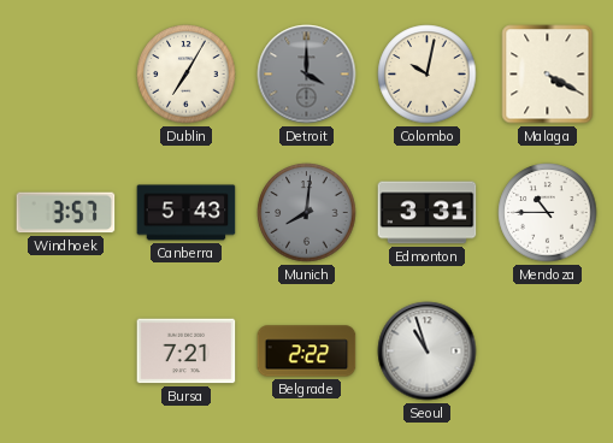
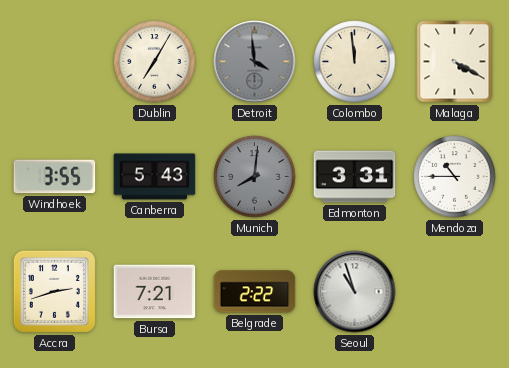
Detroit: 4:00 -> 3:59 (255, 62)
Colombo: 10:02 -> 11:59 (355, 62)
Windhoek: 3:57 -> 3:55 (55, 177)
Accra: none -> 2:42 (54, 291)
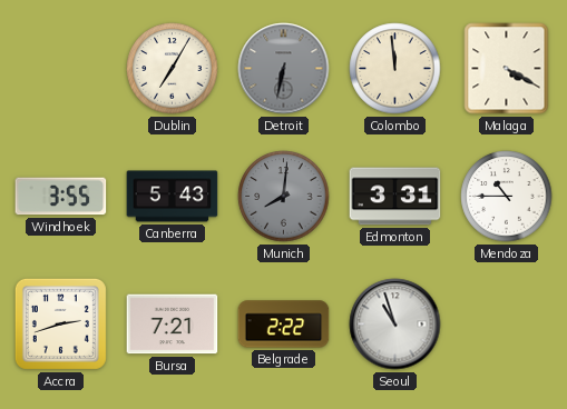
Detroit: 3:59 -> 6:32 (284, 69)
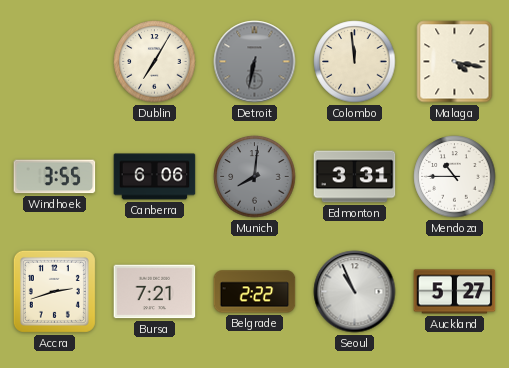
Malaga: 4:20 -> 4:17 (455, 62)
Canberra: 5:43 -> 6:06 (155, 177)
Seoul: 10:57 -> 10:56 (355, 292)
Auckland: none -> 5:27 (455, 292)
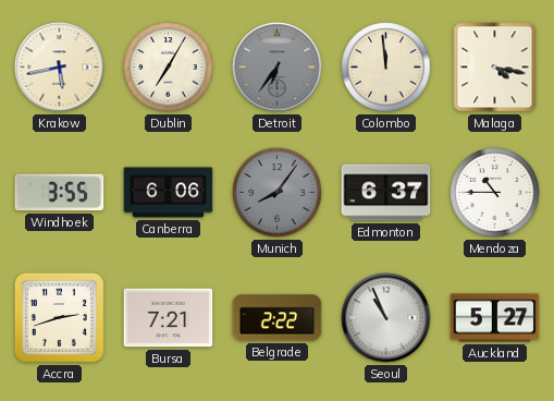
Krakow: none -> 5:43 (60, 68)
Detroit: 6:32 -> 6:36 (278, 68)
Munich: 8:01 -> 8:06 (278, 193)
Edmonton: 3:31 -> 6:37 (386, 193)
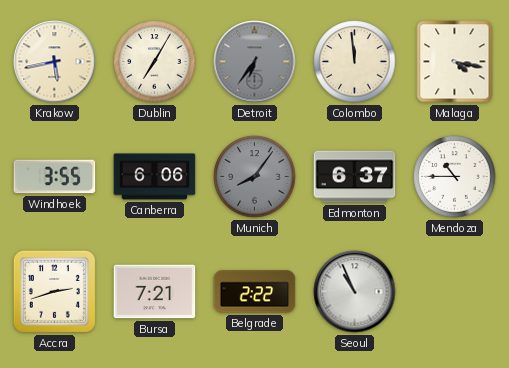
Auckland: 5:27 -> none (495, 318)
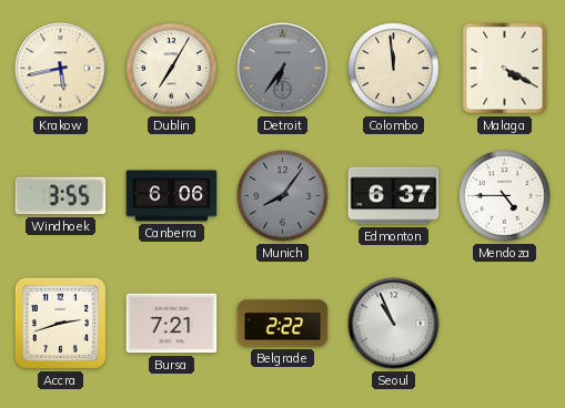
Malaga: 4:17 -> 4:20 (505, 69)
Mendoza: 10:45 -> 4:45 (505, 196)
